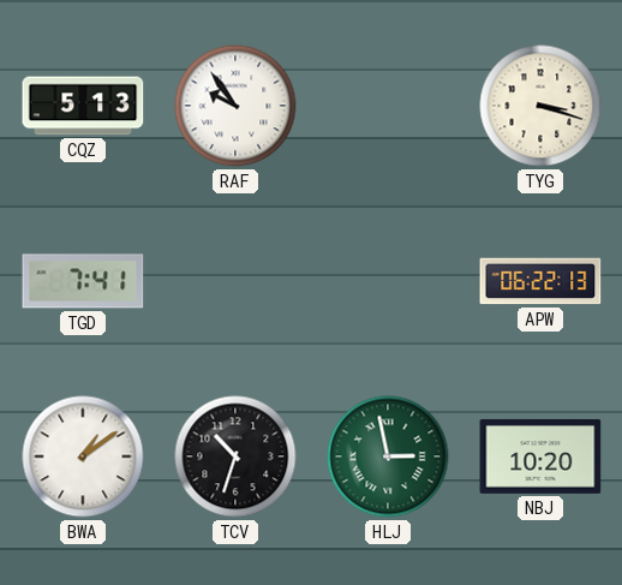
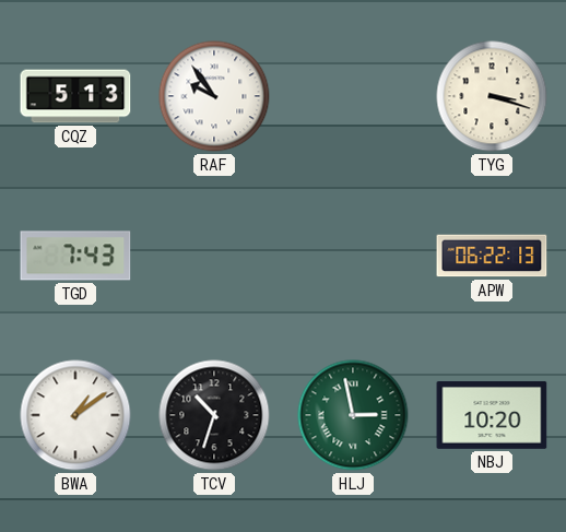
TGD: 7:41 -> 7:43 (75, 256)
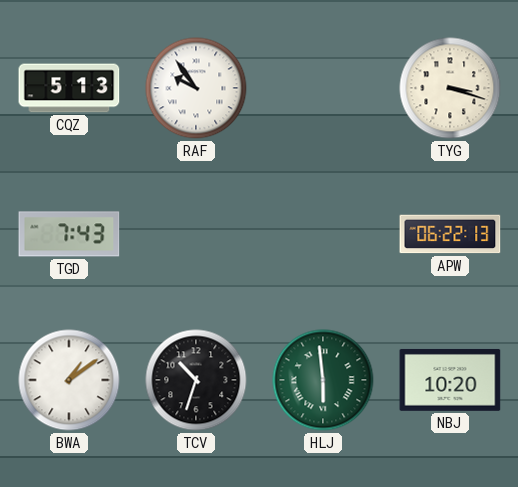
HLJ: 2:58 -> 5:59 (323, 380)
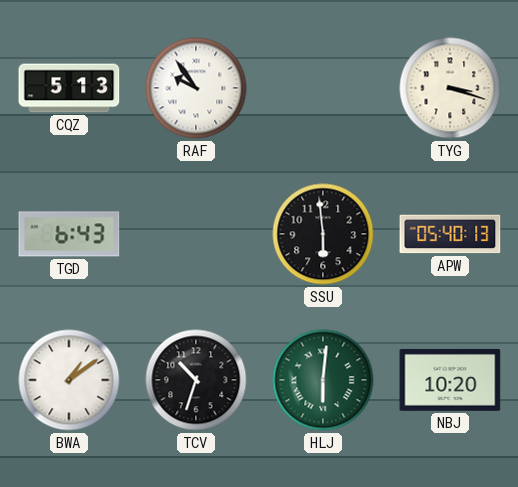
TGD: 7:43 -> 6:43 (69, 234)
SSU: none -> 5:59 (323, 234)
APW: 06:22 -> 05:40 (450, 234)
HLJ: 5:59 -> 6:01 (323, 380)
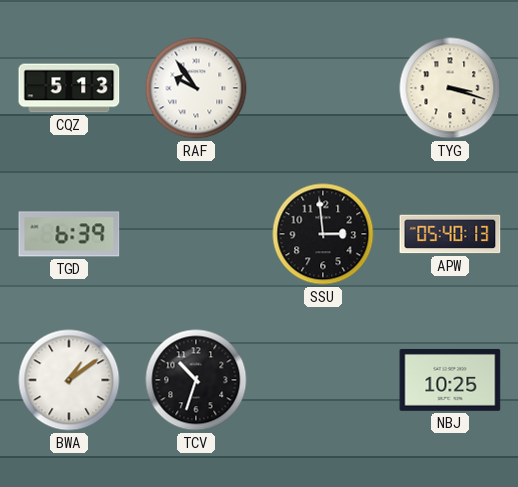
TGD: 6:43 -> 6:39 (69, 234)
SSU: 5:59 -> 2:59 (323, 234)
HLJ: 6:01 -> none (323, 380)
NBJ: 10:20 -> 10:25 (450, 380)
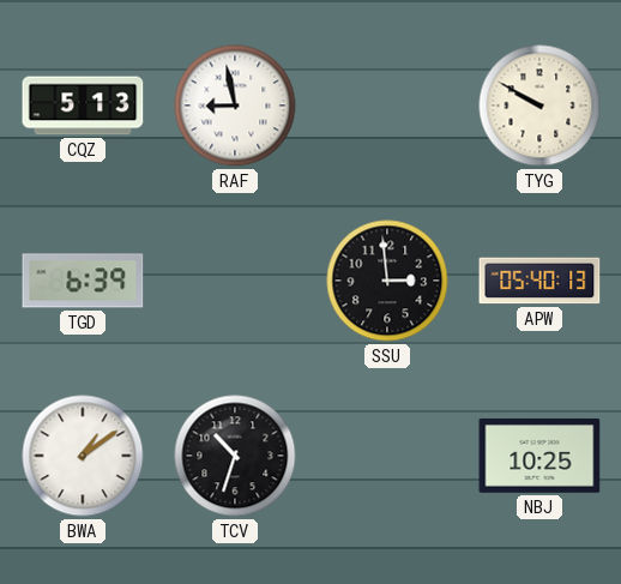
RAF: 9:54 -> 8:58 (235, 106)
TYG: 3:18 -> 9:50 (539, 106)
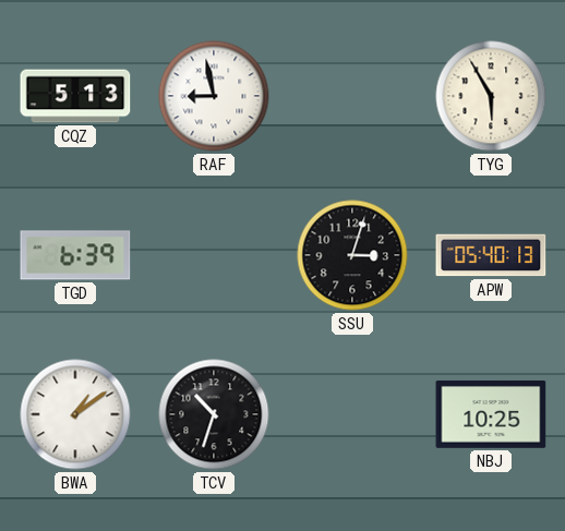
TYG: 9:50 -> 5:55 (491, 96)
SSU: 2:59 -> 3:03 (352, 255)
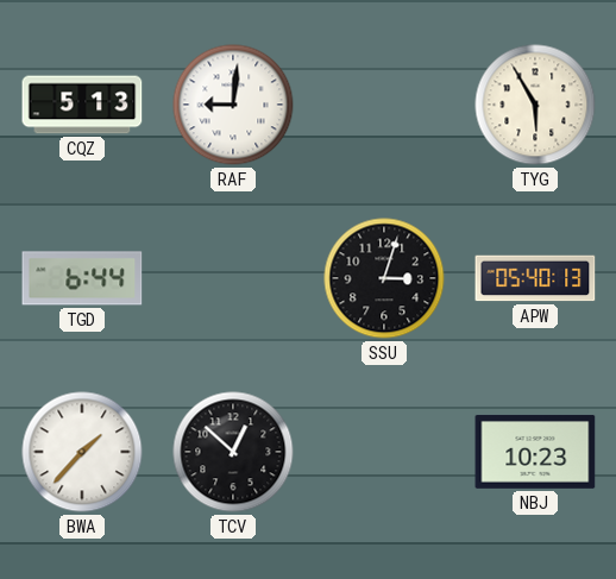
RAF: 8:58 -> 9:01 (233, 105)
TGD: 6:39 -> 6:44 (82, 278)
BWA: 1:09 -> 1:37 (82, 452)
TCV: 10:33 -> 12:52 (233, 452)
NBJ: 10:25 -> 10:23 (535, 452)
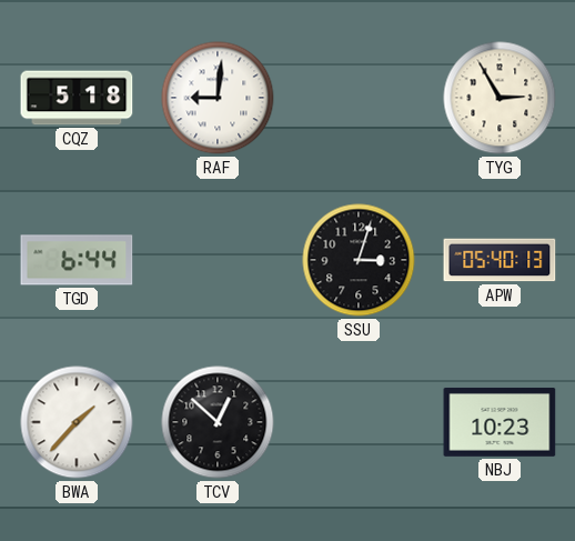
CQZ: 5:13 -> 5:18 (77, 98)
TYG: 5:55 -> 2:55 (500, 98)
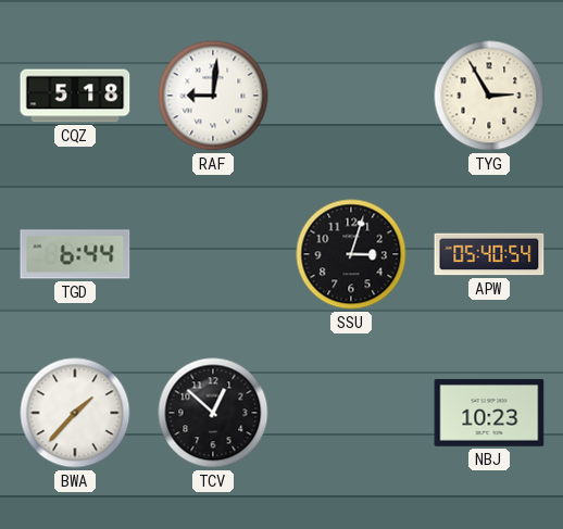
APW: 05:40:13 -> 05:40:54 (489, 254)
